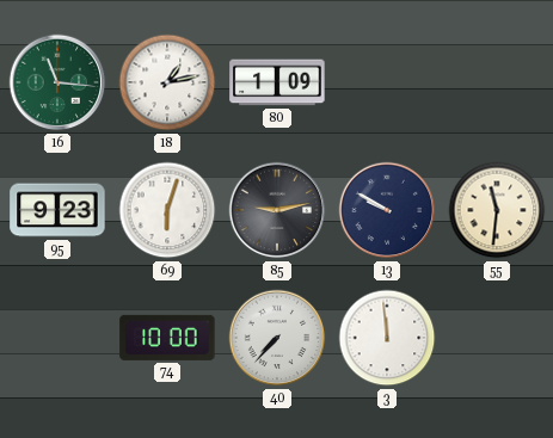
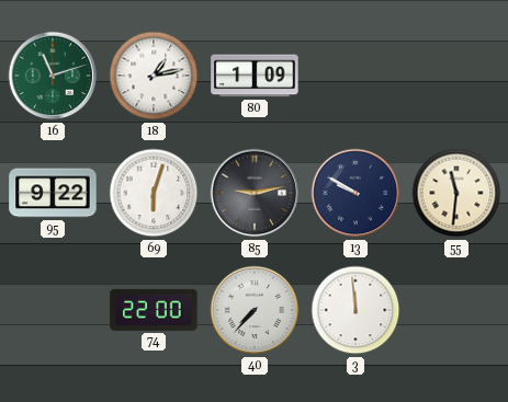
16: 11:16 -> 11:12 (53, 76)
95: 9:23 -> 9:22 (53, 193)
74: 10:00 -> 22:00 (154, 310)
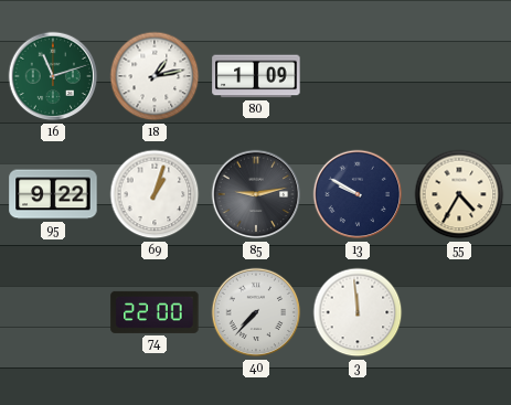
69: 6:03 -> 1:03 (155, 194)
55: 11:31 -> 4:35 (459, 194)
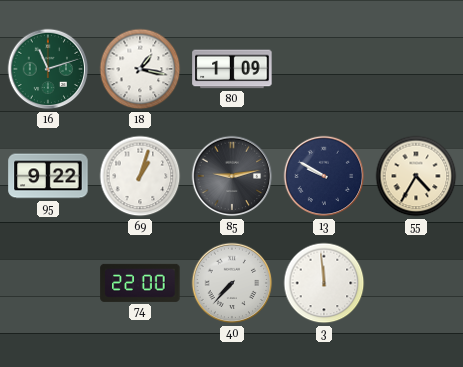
18: 1:13 -> 1:17 (140, 69)
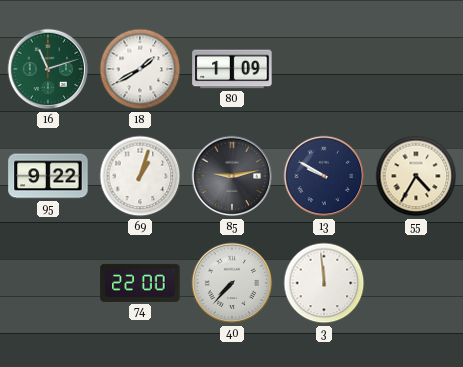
18: 1:17 -> 1:40 (140, 69)
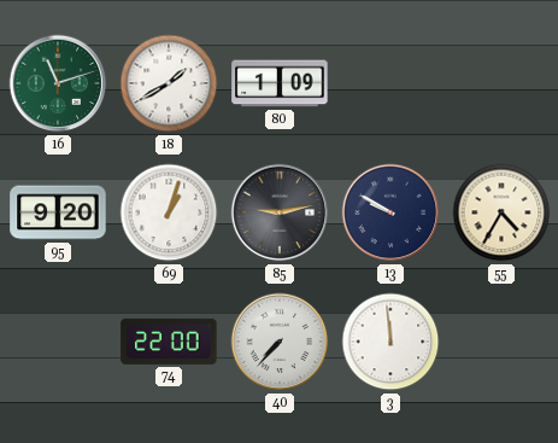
95: 9:22 -> 9:20 (58, 212)
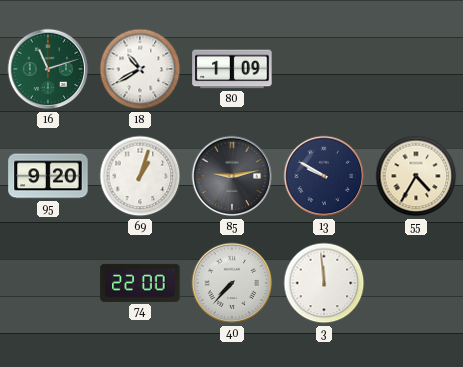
18: 1:40 -> 10:40 (140, 69)
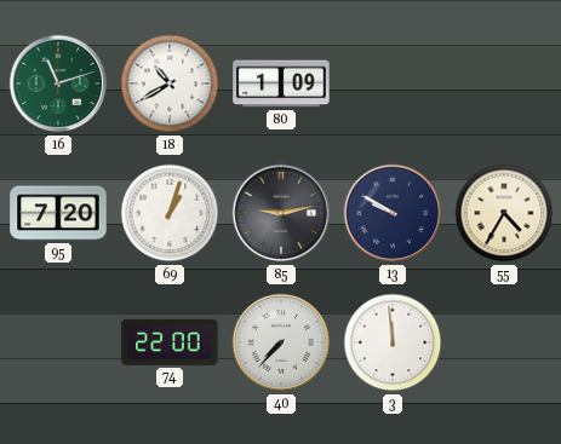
95: 9:20 -> 7:20 (58, 213)
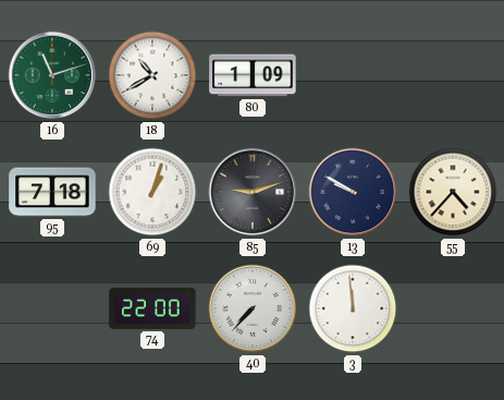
95: 7:20 -> 7:18 (52, 192)
85: 9:13 -> 9:12 (253, 192)
55: 4:35 -> 4:37 (453, 192)
